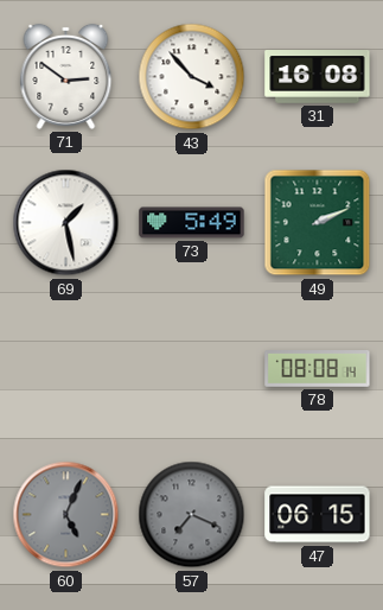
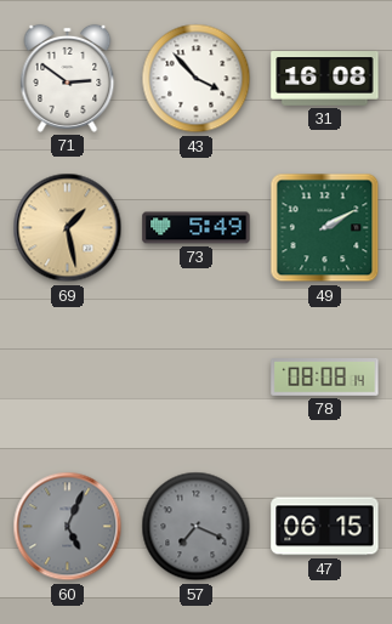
69 dial: white -> champagne (68, 228)
49: 2:11 -> 2:10 (325, 228)
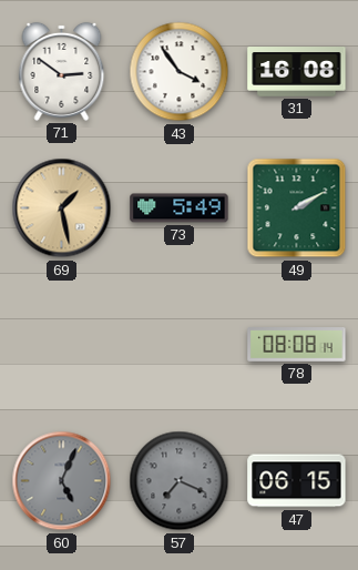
43: 3:53 -> 3:54 (180, 72)
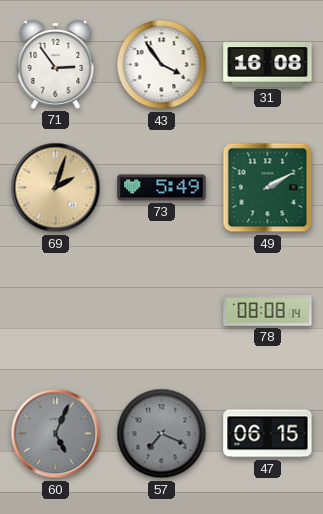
71: 2:51 -> 2:54 (56, 64)
69: 1:28 -> 2:03 (56, 188)
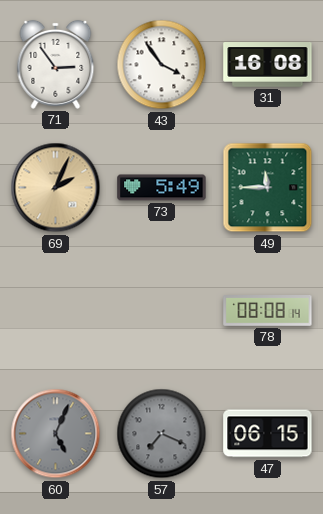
69: 2:03 -> 2:04 (56, 188)
49: 2:10 -> 11:45 (268, 188)
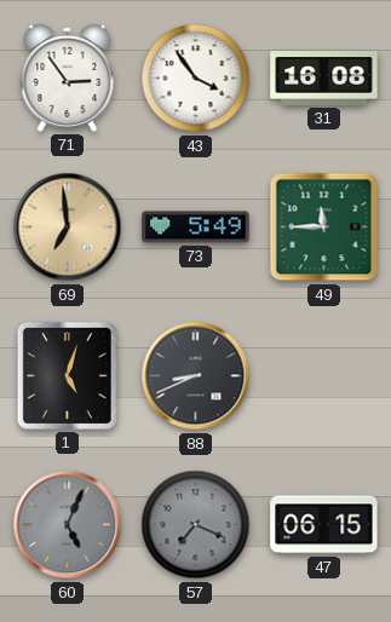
69: 2:04 -> 6:59 (68, 228)
1: none -> 5:03 (67, 375)
88: none -> 8:41 (196, 376)
78: 08:08 -> none (268, 311)
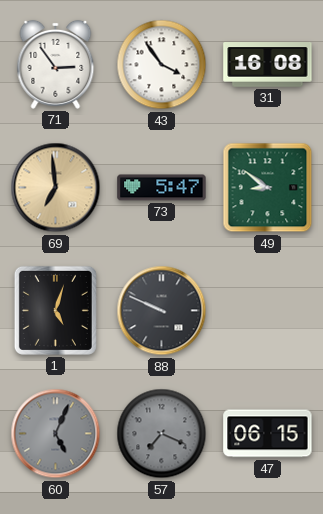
73: 5:49 -> 5:47 (162, 188)
49: 11:45 -> 8:51 (268, 188)
88: 8:41 -> 9:49 (162, 311)
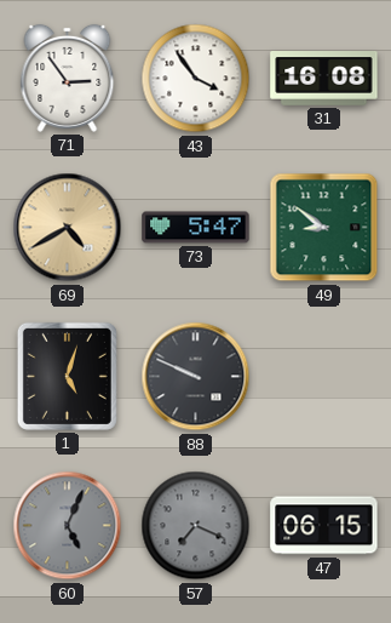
69: 6:59 -> 4:40 (68, 228)
